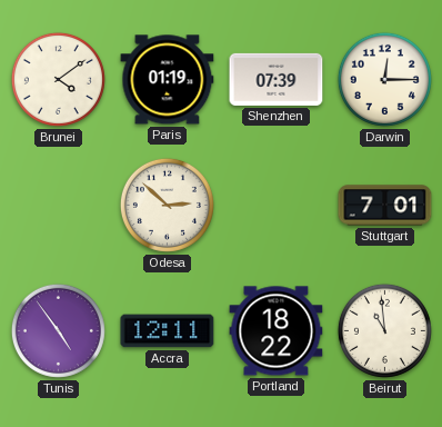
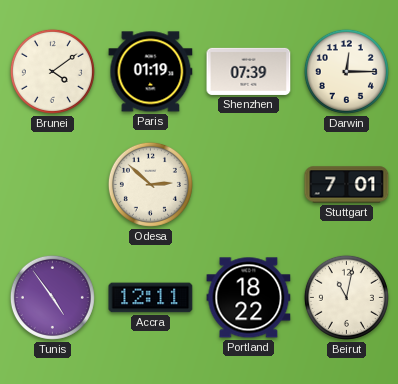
Beirut: 10:59 -> 11:02 (346, 297)
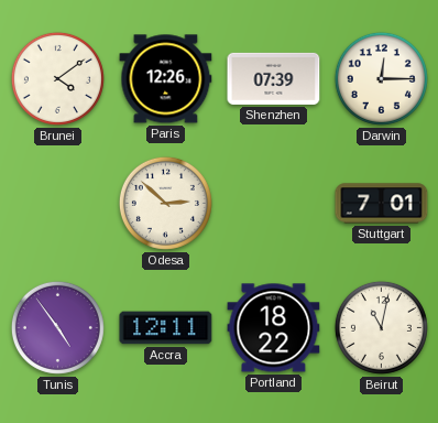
Paris: 01:19 -> 12:26 (166, 79)
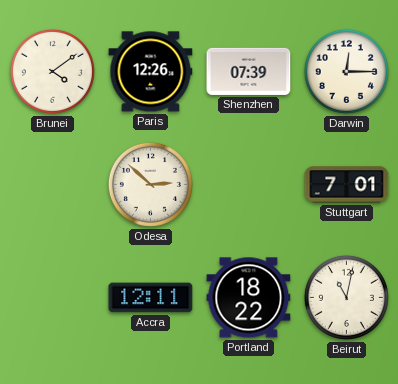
Tunis: 4:54 -> none (57, 327)
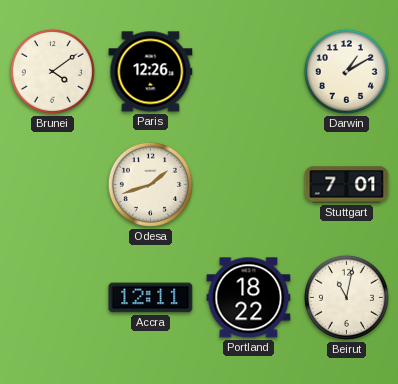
Shenzhen: 07:39 -> none (249, 71)
Darwin: 12:15 -> 1:10 (346, 71)
Odesa: 2:52 -> 1:42 (150, 184)
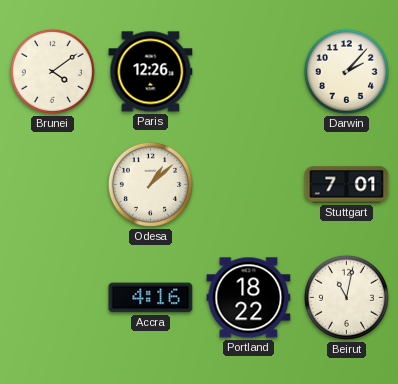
Darwin: 1:10 -> 2:07 (346, 71)
Odesa: 1:42 -> 1:08 (150, 184)
Accra: 12:11 -> 4:16 (151, 298)
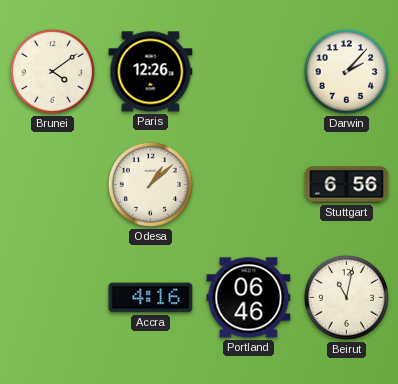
Stuttgart: 7:01 -> 6:56 (347, 185)
Portland: 18:22 -> 06:46 (249, 298)
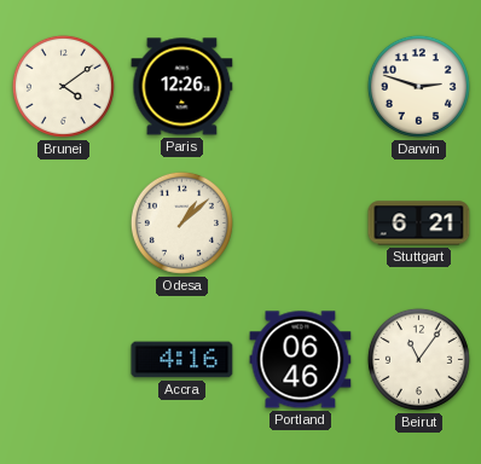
Darwin: 2:07 -> 2:48 (418, 86)
Stuttgart: 6:56 -> 6:21 (419, 224)
Beirut: 11:02 -> 11:06 (418, 359)
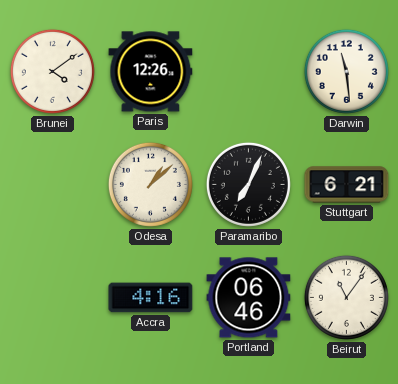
Darwin: 2:48 -> 11:29 (346, 71)
Paramaribo: none -> 7:04 (248, 184)
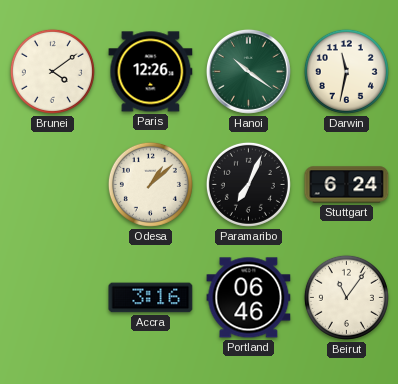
Hanoi: none -> 10:21 (248, 71)
Darwin: 11:29 -> 11:32 (346, 71)
Stuttgart: 6:21 -> 6:24 (347, 185)
Accra: 4:16 -> 3:16 (151, 298)
